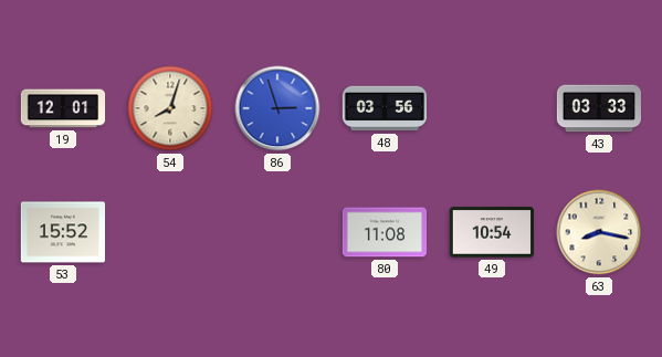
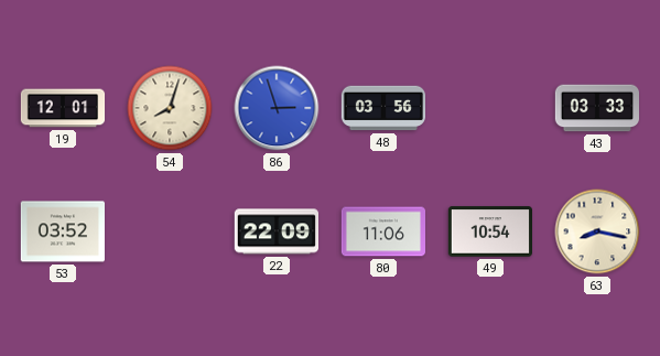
53: 15:52 -> 03:52 (62, 231)
22: none -> 22:09 (275, 231)
80: 11:08 -> 11:06 (382, 231)
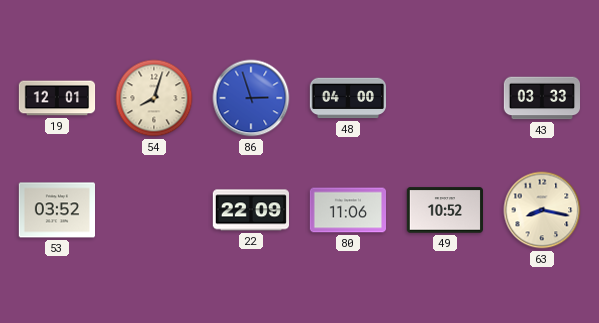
48: 03:56 -> 04:00 (347, 98)
49: 10:54 -> 10:52 (444, 210)
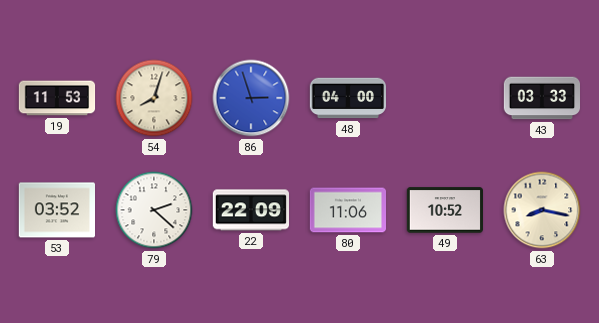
19: 12:01 -> 11:53 (57, 98)
79: none -> 2:22 (154, 210)
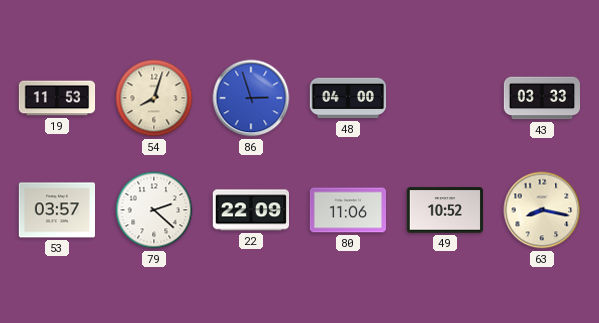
53: 03:52 -> 03:57 (56, 210)
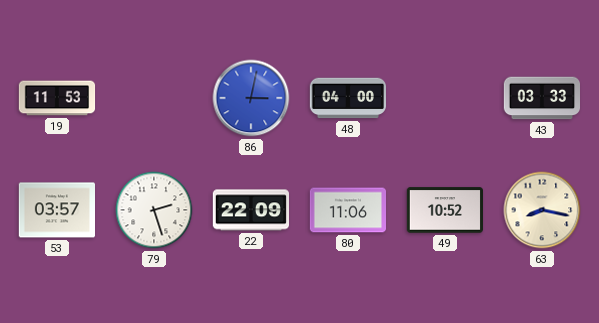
54: 8:03 -> none (154, 98)
86: 2:57 -> 3:02 (251, 98)
79: 2:22 -> 2:27 (154, 210)
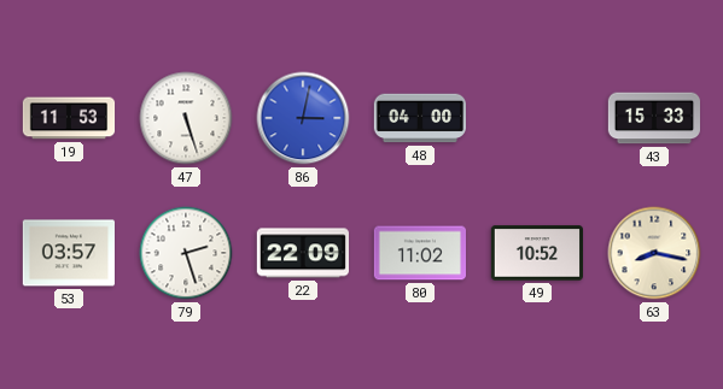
47: none -> 5:27 (186, 118)
43: 03:33 -> 15:33 (653, 118)
80: 11:06 -> 11:02 (419, 253)
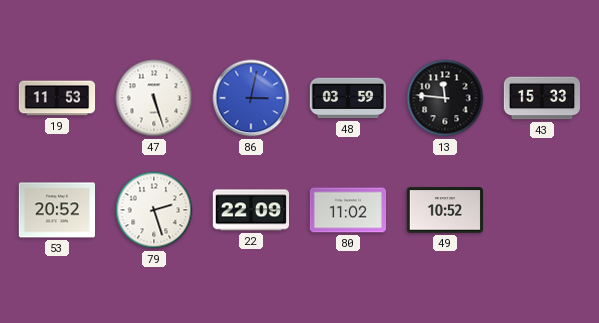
48: 04:00 -> 03:59 (347, 98)
13: none -> 11:46 (445, 98)
53: 03:57 -> 20:52 (56, 210)
63: 8:17 -> none (654, 253)
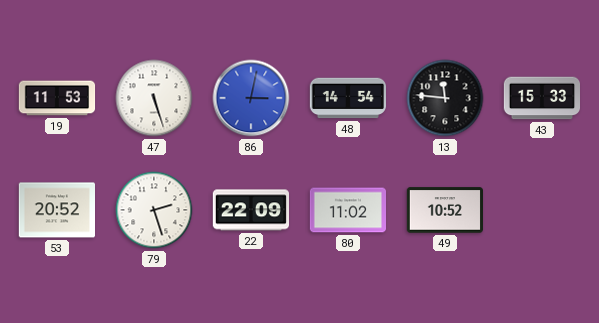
48: 03:59 -> 14:54 (347, 98)
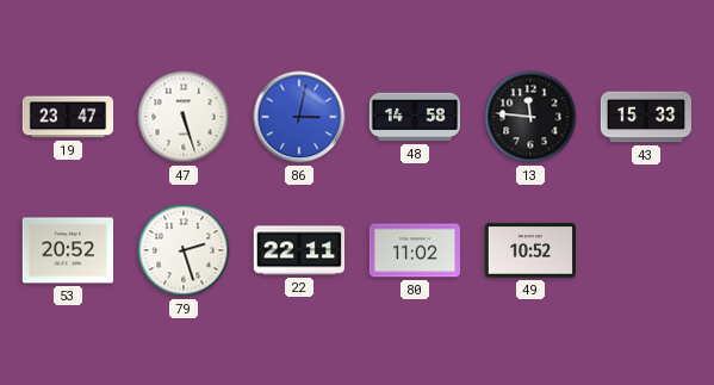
19: 11:53 -> 23:47 (68, 117)
48: 14:54 -> 14:58 (414, 117)
22: 22:09 -> 22:11 (298, 250)
